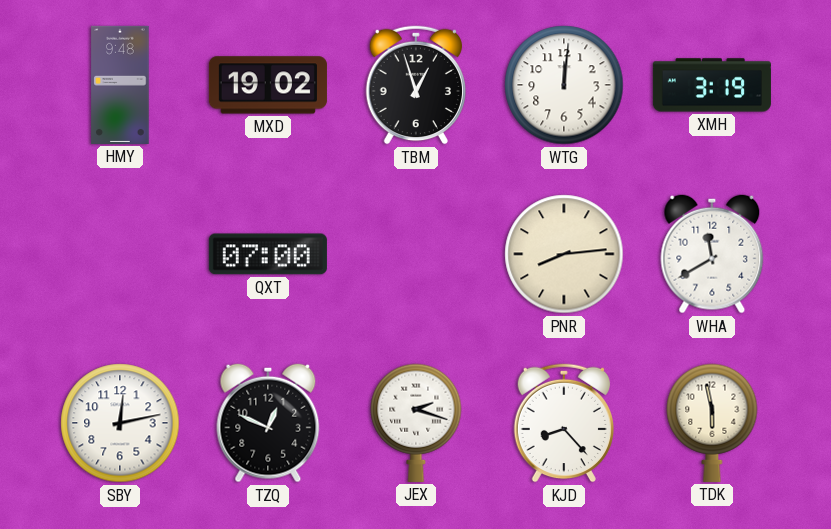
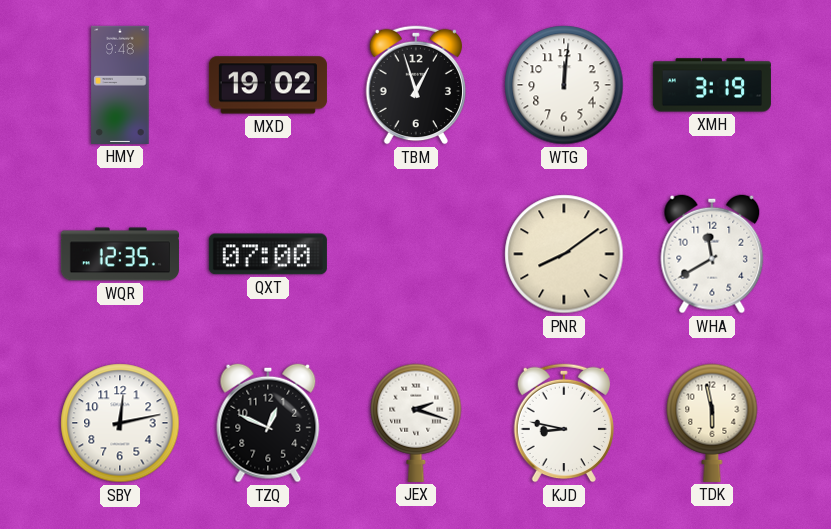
WQR: none -> 12:35 (120, 254)
PNR: 8:14 -> 8:09 (564, 254)
KJD: 8:23 -> 8:47 (563, 423)
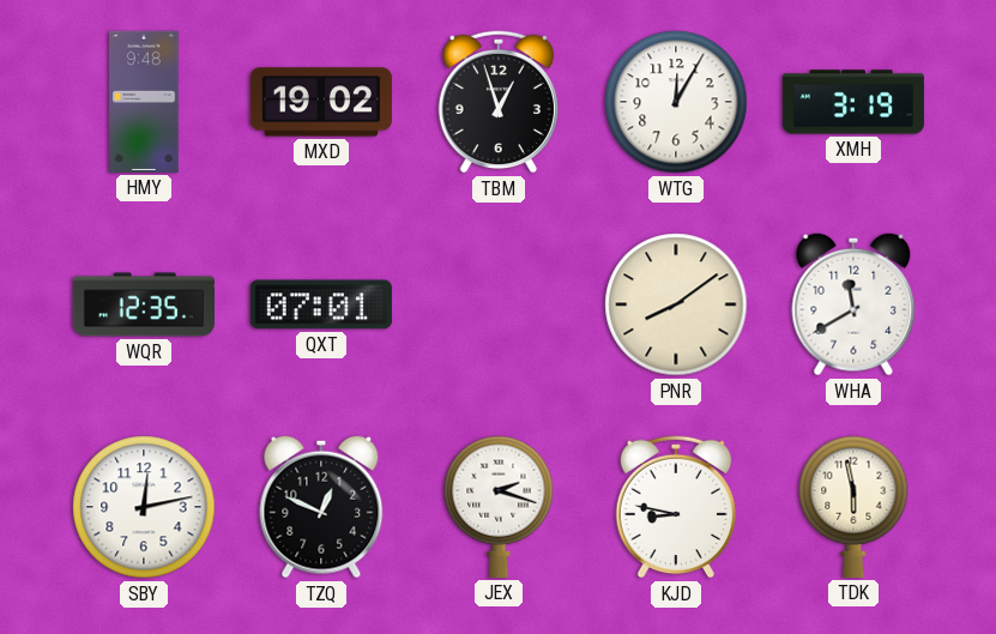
WTG: 12:01 -> 12:05 (676, 102)
QXT: 07:00 -> 07:01 (321, 304)
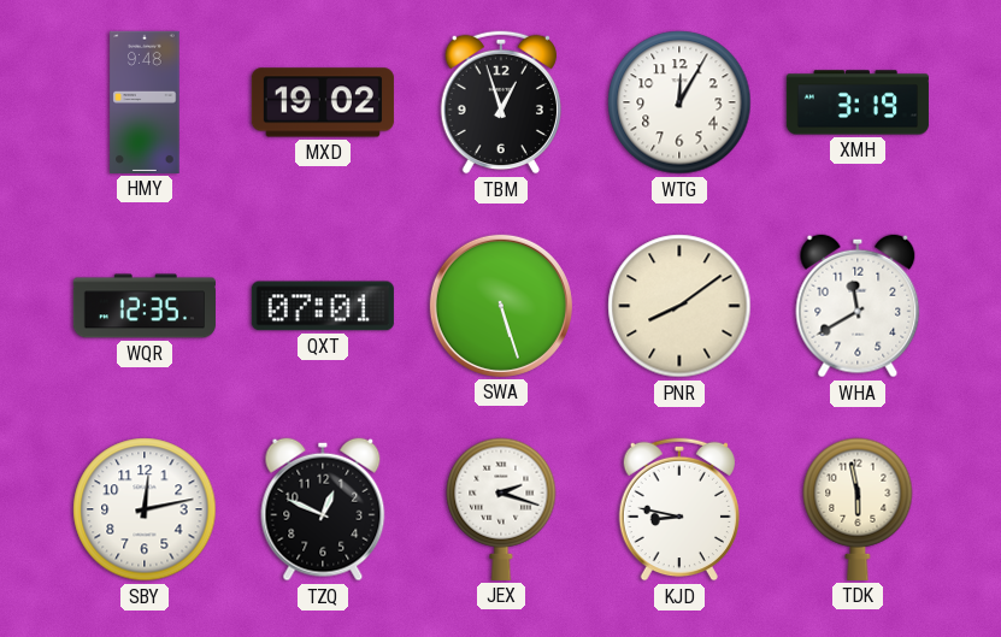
SWA: none -> 5:27 (501, 306)
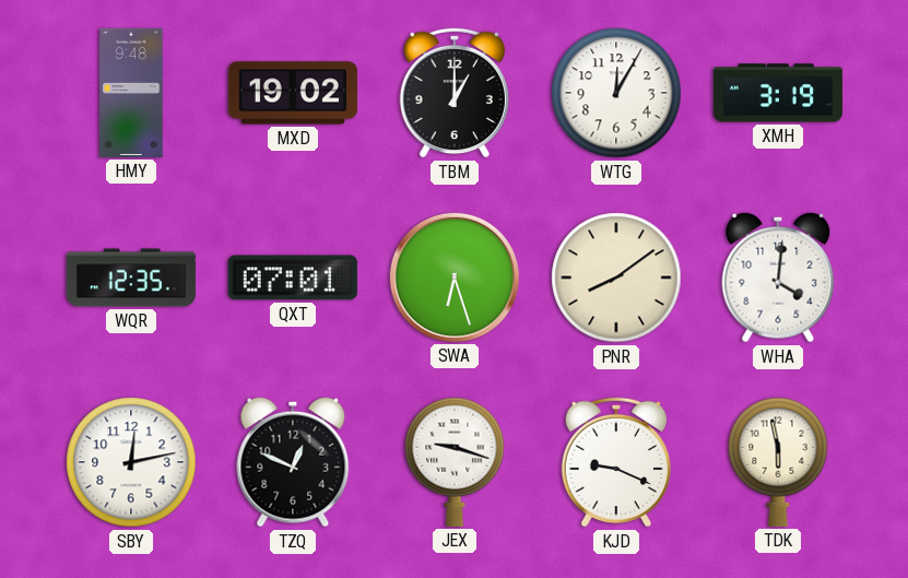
TBM: 12:57 -> 1:00 (453, 93)
SWA: 5:27 -> 6:27 (455, 278)
WHA: 11:40 -> 4:01 (778, 278)
JEX: 2:18 -> 9:18 (455, 462)
KJD: 8:47 -> 9:19 (615, 462)
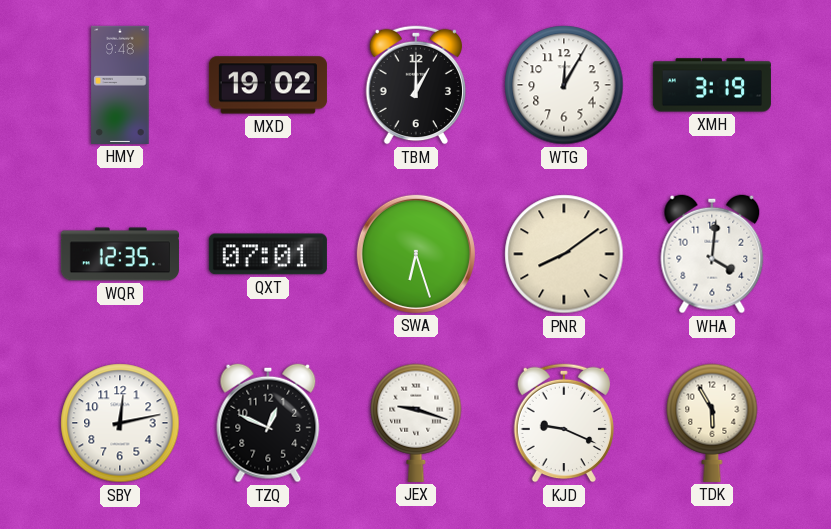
TDK: 5:58 -> 5:55 (712, 423)
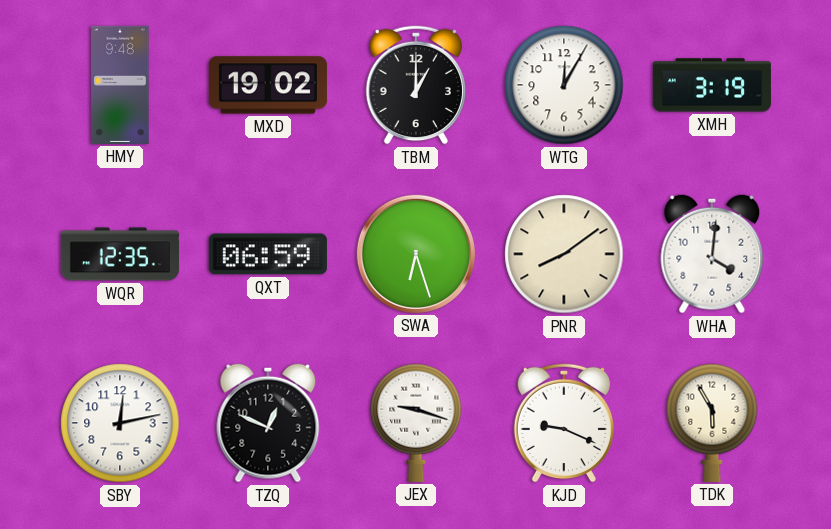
QXT: 07:01 -> 06:59 (268, 254)
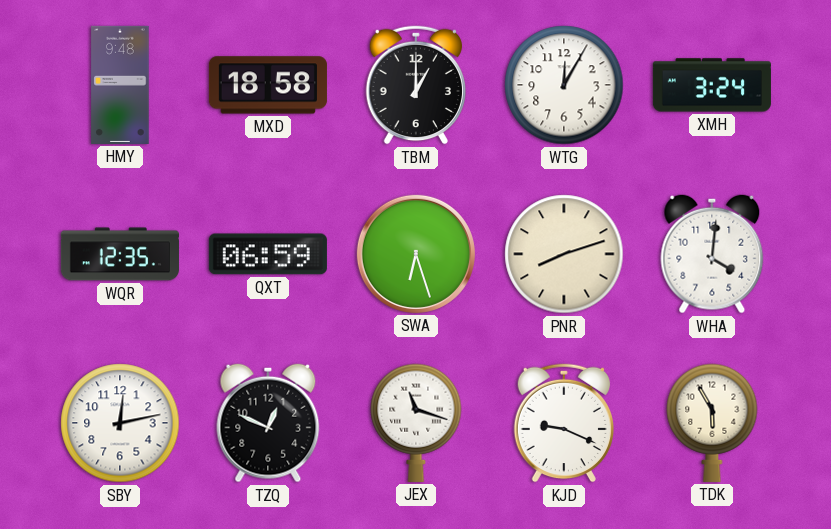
MXD: 19:02 -> 18:58 (268, 85)
XMH: 3:19 -> 3:24 (712, 85)
PNR: 8:09 -> 8:12 (564, 254)
JEX: 9:18 -> 11:18 (416, 423)
